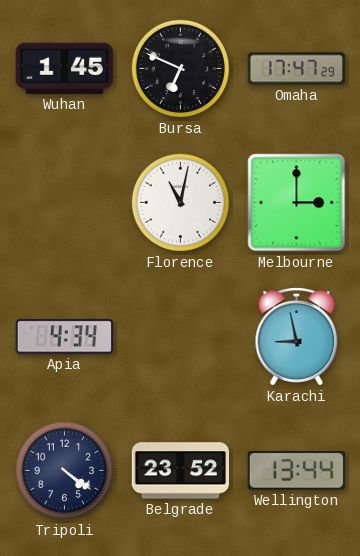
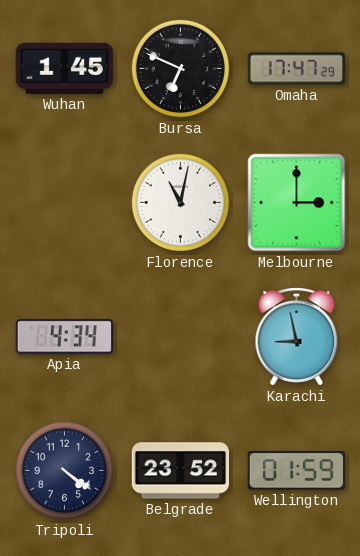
Wellington: 13:44 -> 01:59 (296, 471)
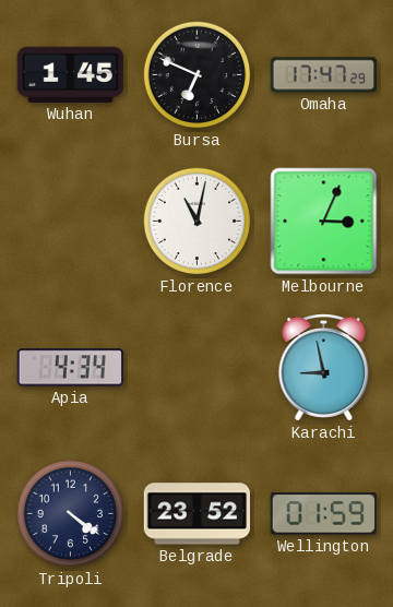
Melbourne: 3:00 -> 3:04 (324, 222)
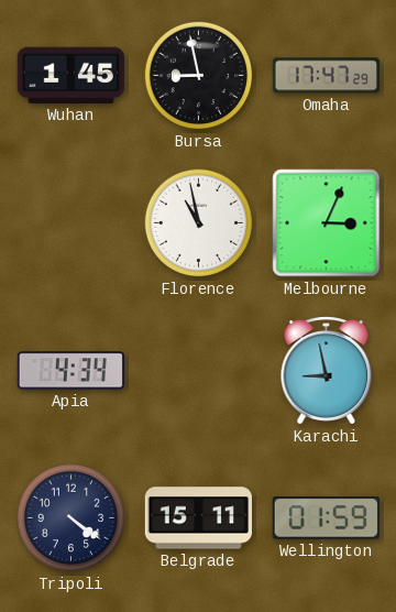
Bursa: 6:49 -> 8:58 (199, 76)
Florence: 11:02 -> 10:58 (199, 223)
Belgrade: 23:52 -> 15:11 (198, 518)
